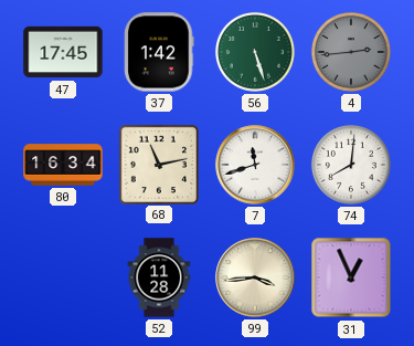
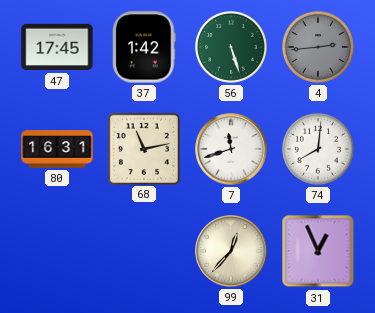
80: 16:34 -> 16:31 (57, 149)
52: 11:28 -> none (159, 277)
99: 3:44 -> 12:37 (231, 251)
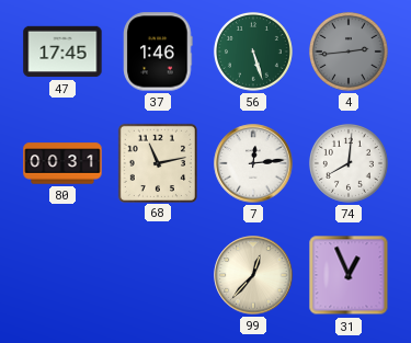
37: 1:42 -> 1:46 (158, 52)
80: 16:31 -> 00:31 (62, 163)
7: 11:42 -> 12:14 (253, 163)
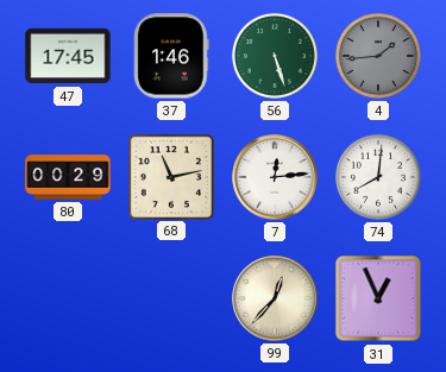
4: 2:44 -> 1:44 (378, 56)
80: 00:31 -> 00:29 (68, 177)
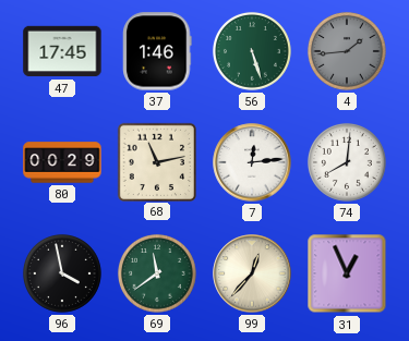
96: none -> 3:58 (62, 273)
69: none -> 11:39 (157, 273)
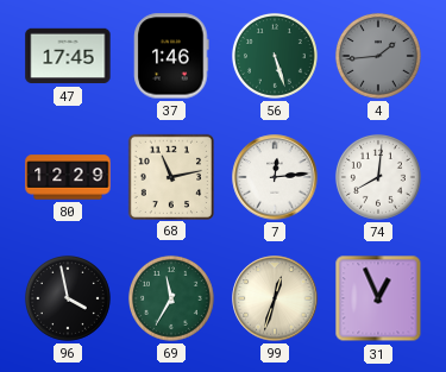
80: 00:29 -> 12:29 (68, 177)
69: 11:39 -> 11:35 (171, 298)
99: 12:37 -> 12:33 (275, 298)
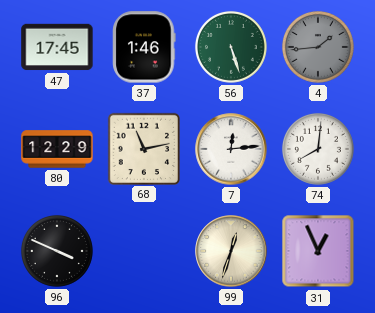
96: 3:58 -> 3:49 (57, 251)
69: 11:35 -> none (171, 298)
